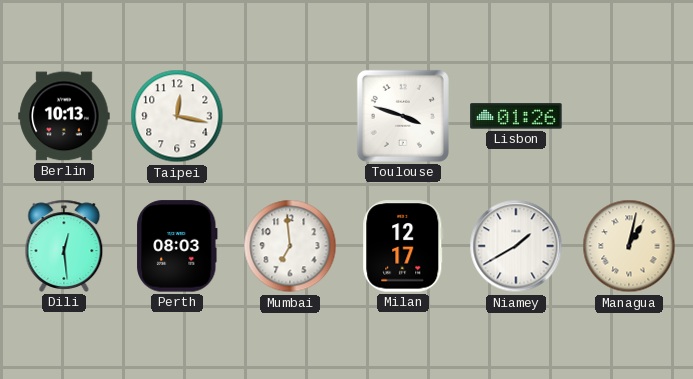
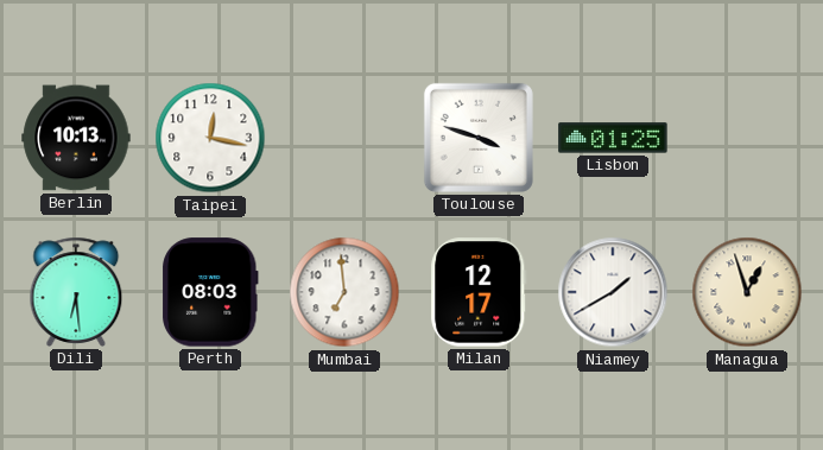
Lisbon: 01:26 -> 01:25 (613, 138)
Dili: 12:29 -> 6:29 (76, 292)
Managua: 1:02 -> 12:57 (747, 292)
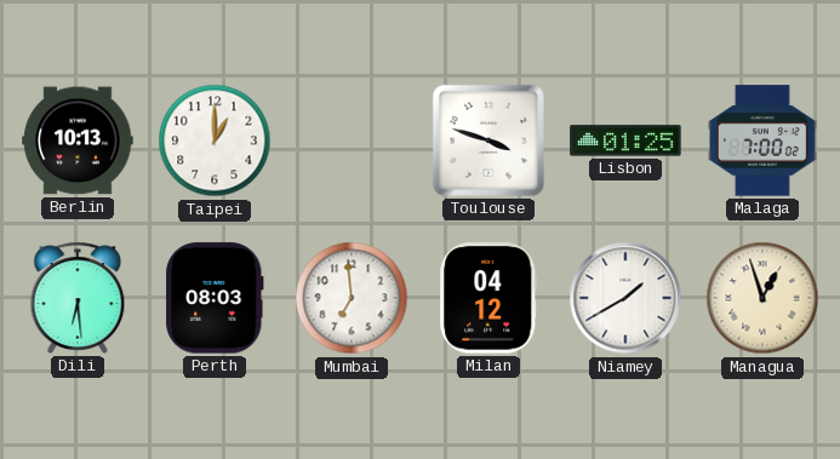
Taipei: 12:17 -> 1:00 (215, 140)
Malaga: none -> 7:00 (762, 140)
Milan: 12:17 -> 04:12 (488, 298)
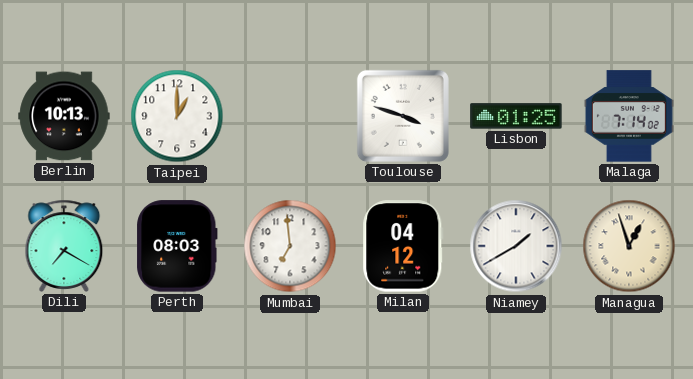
Malaga: 7:00 -> 7:14 (629, 116)
Dili: 6:29 -> 7:20 (64, 246)
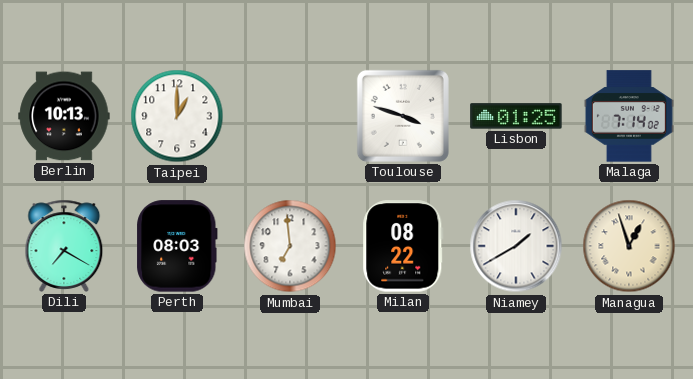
Milan: 04:12 -> 08:22 (403, 246)
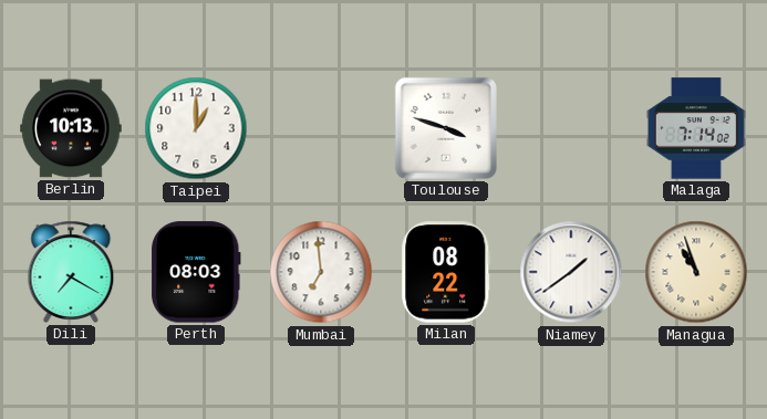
Lisbon: 01:25 -> none (516, 116)
Niamey: 1:40 -> 1:39 (571, 272)
Managua: 12:57 -> 10:57 (696, 272)
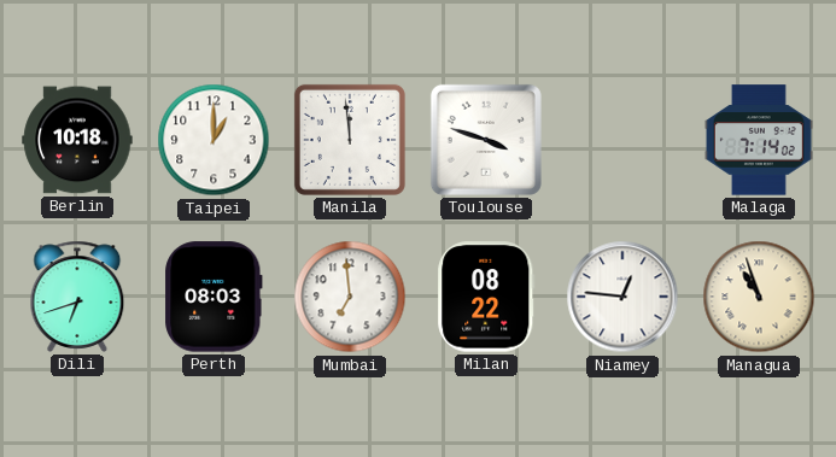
Berlin: 10:13 -> 10:18 (77, 140)
Manila: none -> 11:59 (350, 140)
Dili: 7:20 -> 6:42 (77, 297)
Niamey: 1:39 -> 12:46 (622, 297)
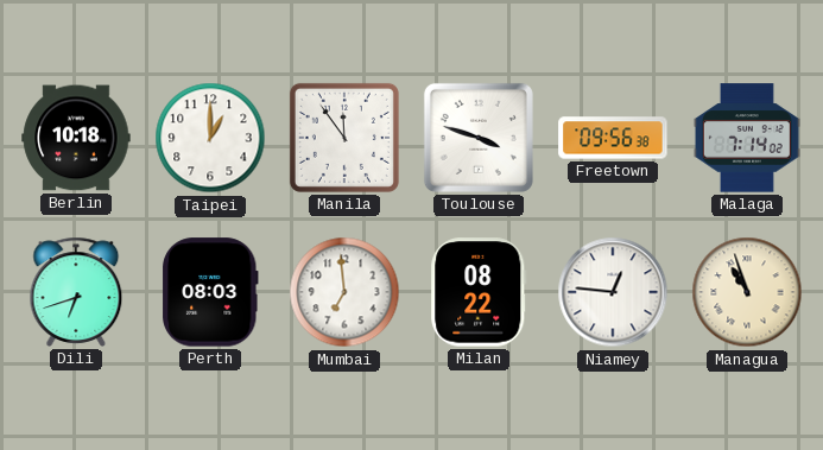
Manila: 11:59 -> 11:54 (344, 138)
Freetown: none -> 09:56 (613, 138)
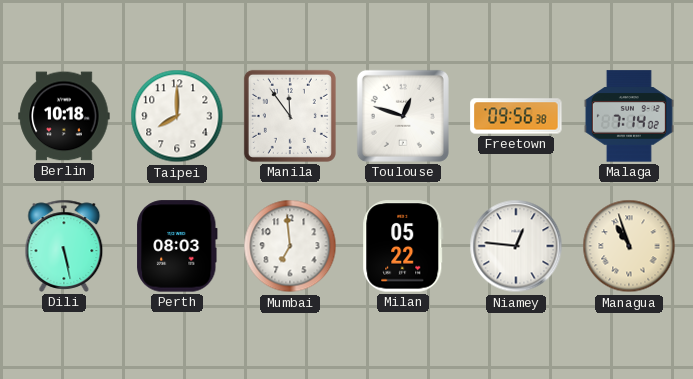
Taipei: 1:00 -> 8:00 (177, 116)
Toulouse: 3:48 -> 12:48 (403, 116)
Dili: 6:42 -> 5:28 (64, 246)
Milan: 08:22 -> 05:22 (403, 246)
